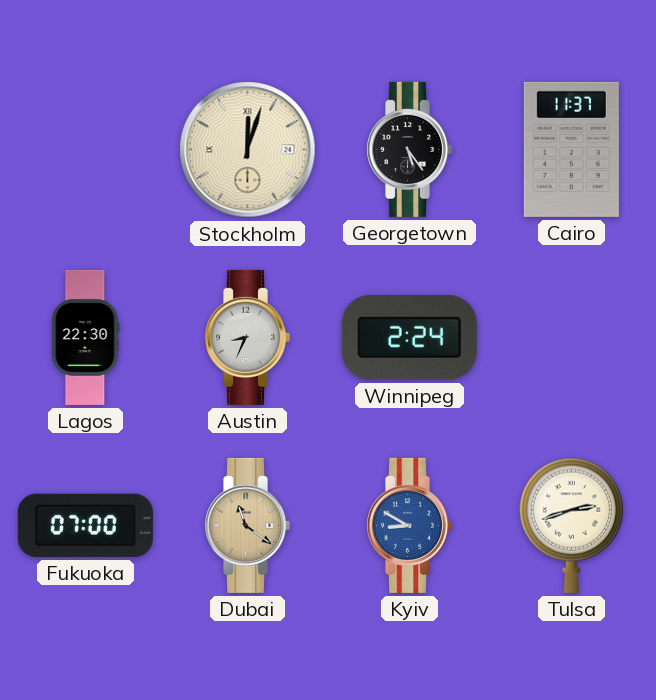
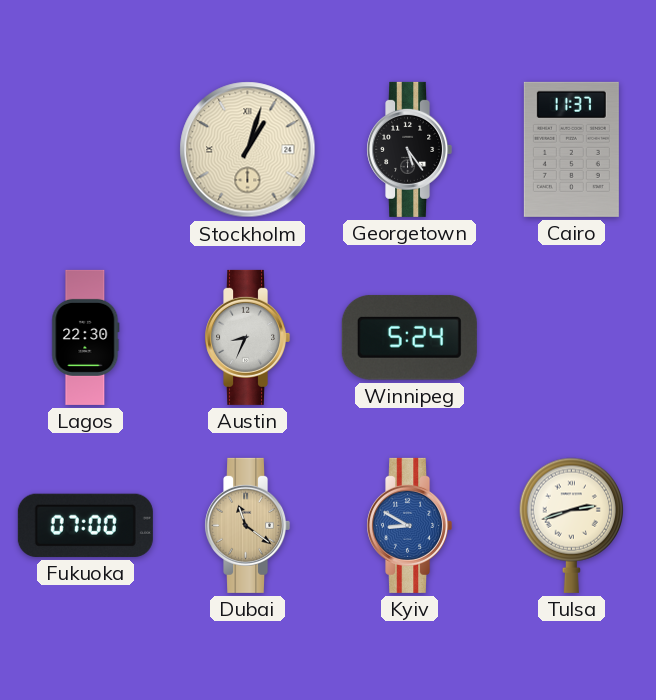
Stockholm: 12:03 -> 1:03 (248, 150)
Winnipeg: 2:24 -> 5:24 (409, 337)
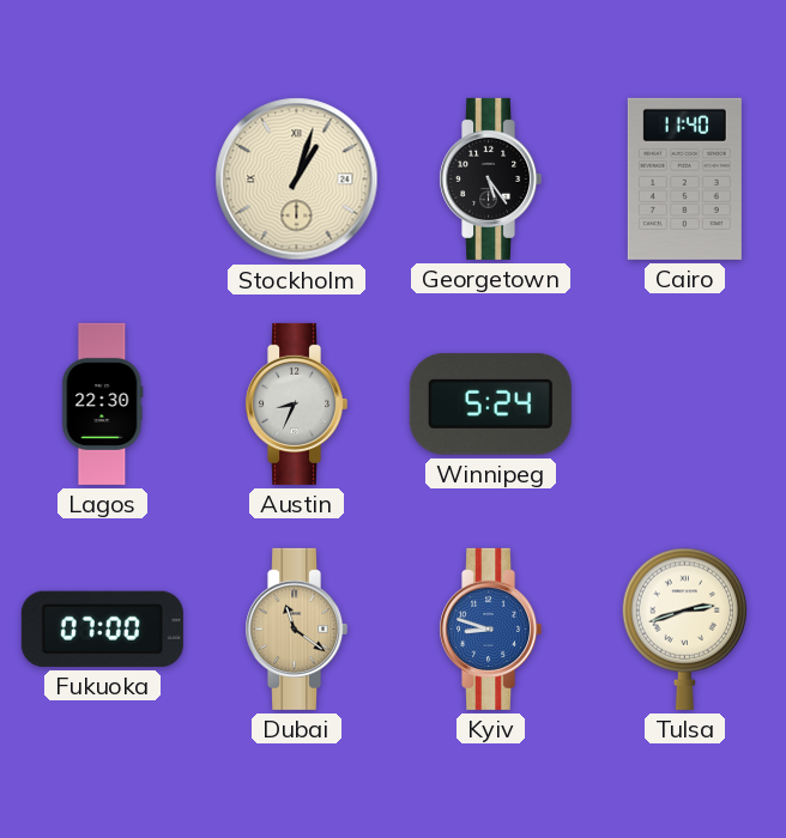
Cairo: 11:37 -> 11:40 (684, 178)
Kyiv: 8:50 -> 8:48 (491, 628)
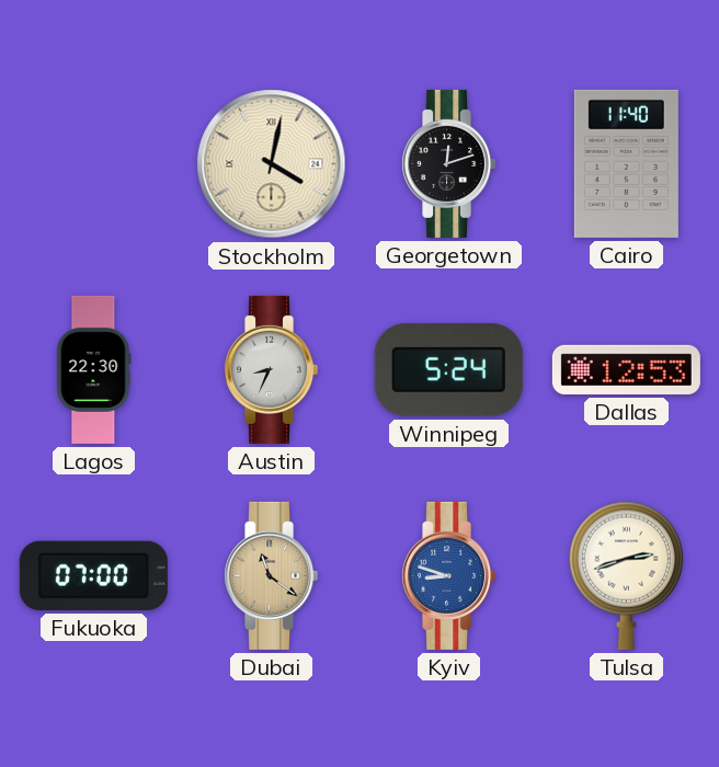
Stockholm: 1:03 -> 4:02 (272, 164)
Georgetown: 5:24 -> 12:12 (449, 163)
Dallas: none -> 12:53 (626, 369)
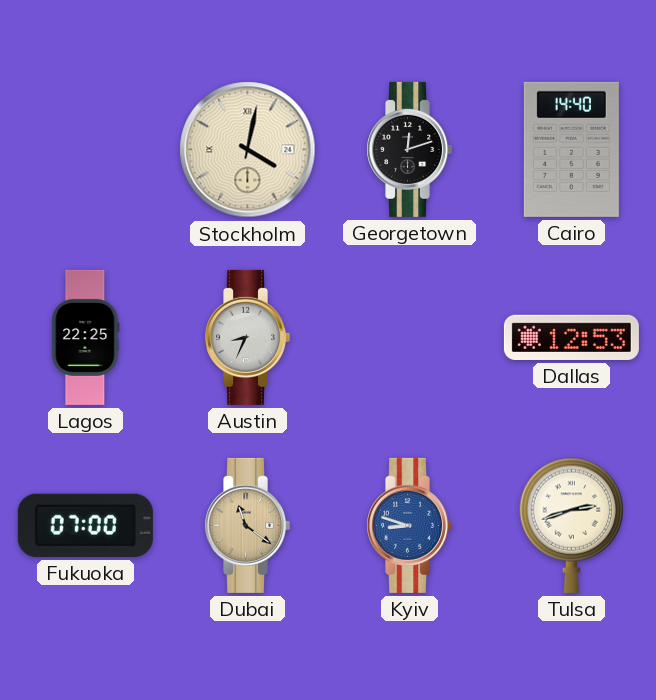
Cairo: 11:40 -> 14:40 (571, 149)
Lagos: 22:30 -> 22:25 (86, 337)
Winnipeg: 5:24 -> none (448, 369)
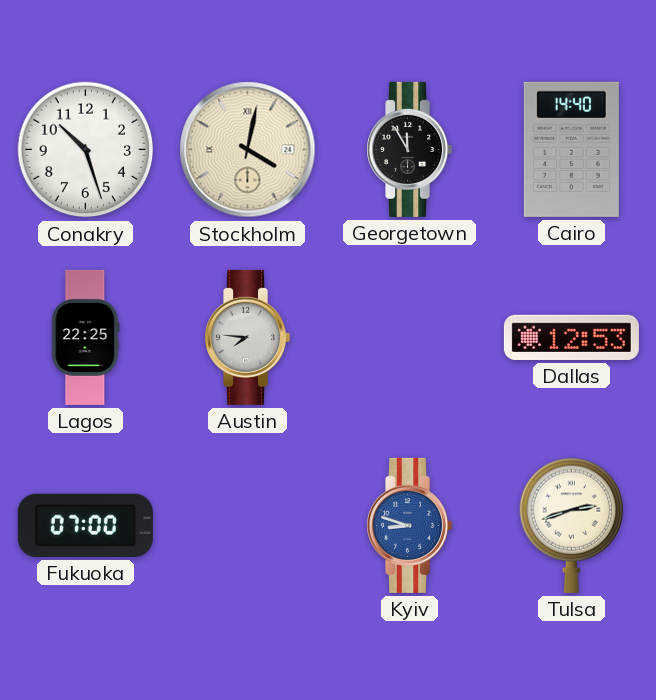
Conakry: none -> 10:27 (86, 150)
Georgetown: 12:12 -> 11:55 (410, 149)
Austin: 8:34 -> 7:46 (248, 337)
Dubai: 11:21 -> none (248, 525)
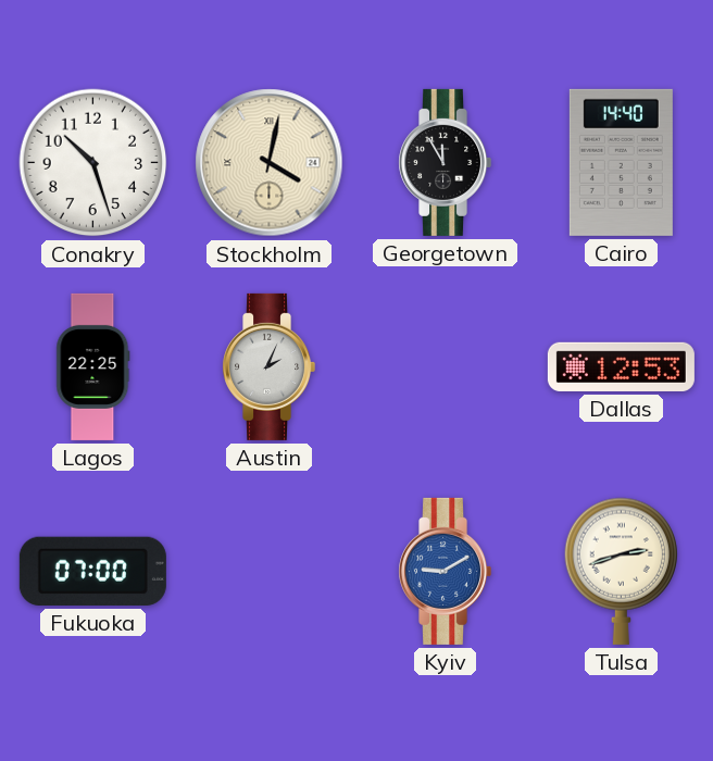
Austin: 7:46 -> 2:04 (270, 366)
Kyiv: 8:48 -> 9:10 (446, 571)
